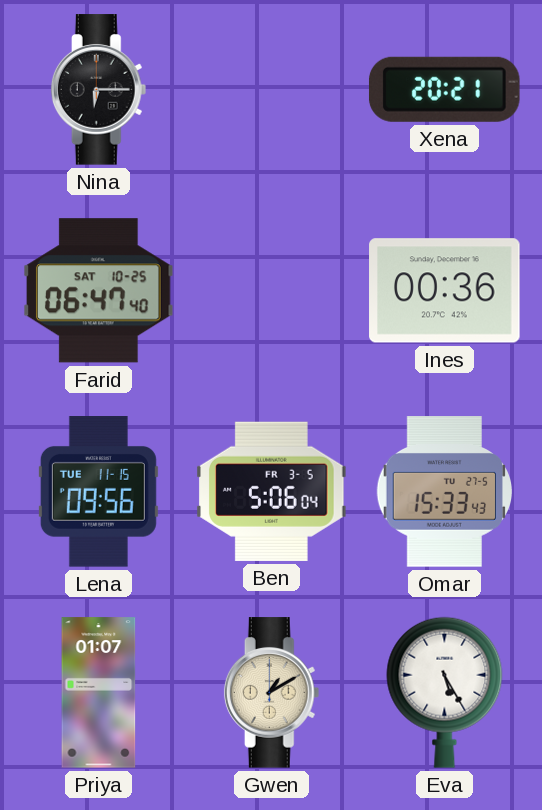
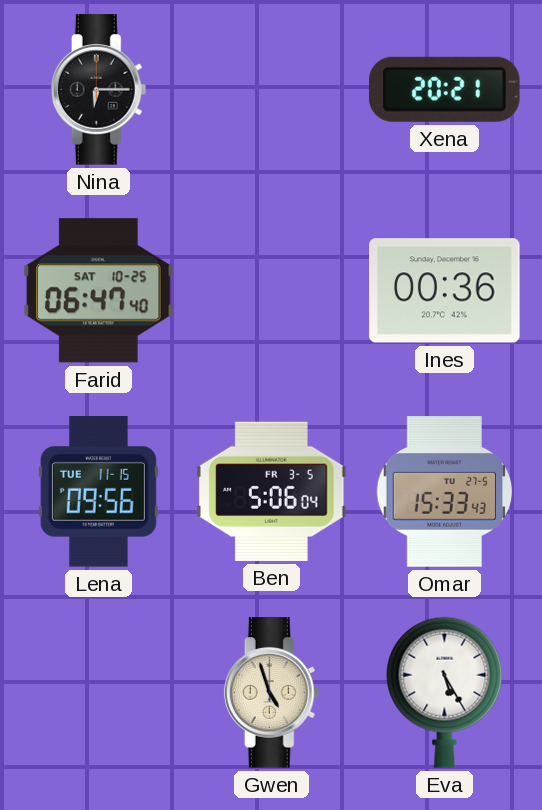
Priya: 01:07 -> none (99, 693)
Gwen: 1:10 -> 4:57 (272, 693)
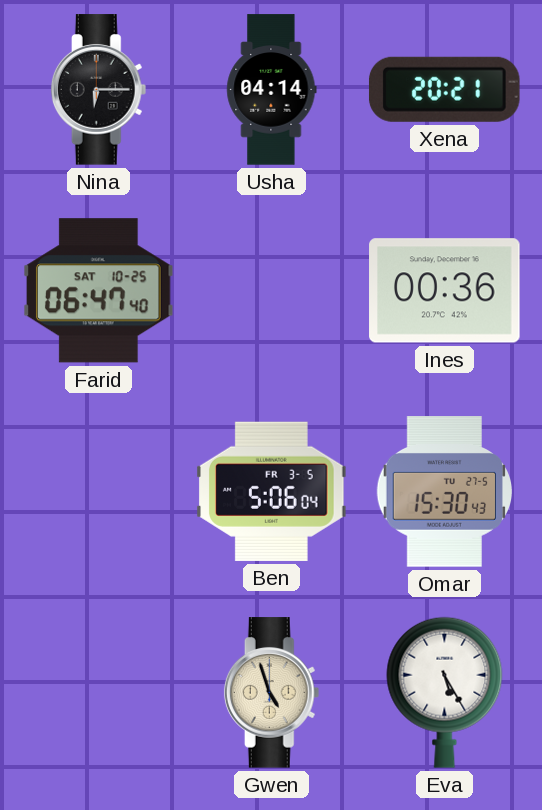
Usha: none -> 04:14 (272, 90)
Lena: 09:56 -> none (98, 492)
Omar: 15:33 -> 15:30 (444, 492)
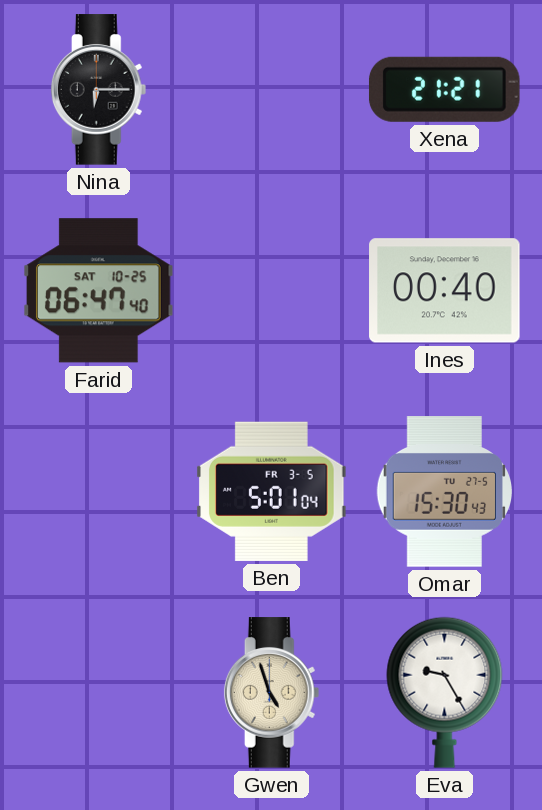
Usha: 04:14 -> none (272, 90)
Xena: 20:21 -> 21:21 (444, 89)
Ines: 00:36 -> 00:40 (445, 291)
Ben: 5:06 -> 5:01 (272, 491)
Eva: 5:25 -> 9:25 (445, 692)
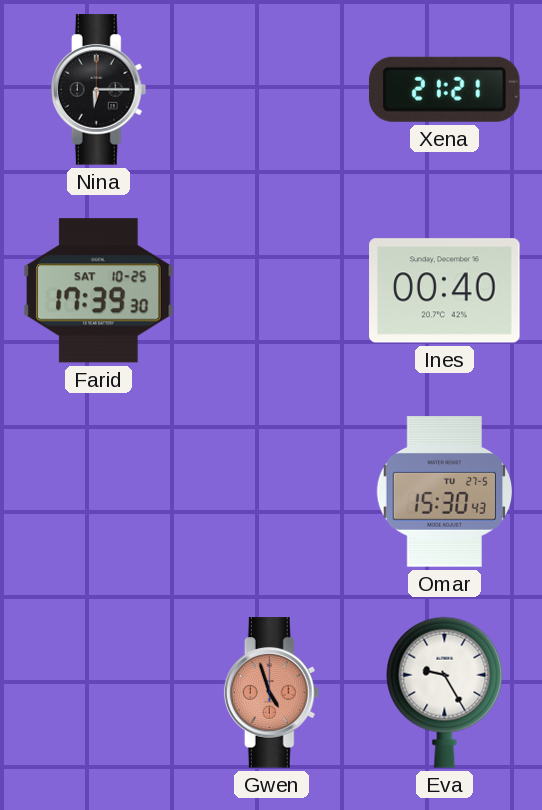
Farid: 06:47 -> 17:39 (99, 291)
Ben: 5:01 -> none (272, 491)
Gwen dial: cream -> salmon (272, 693)
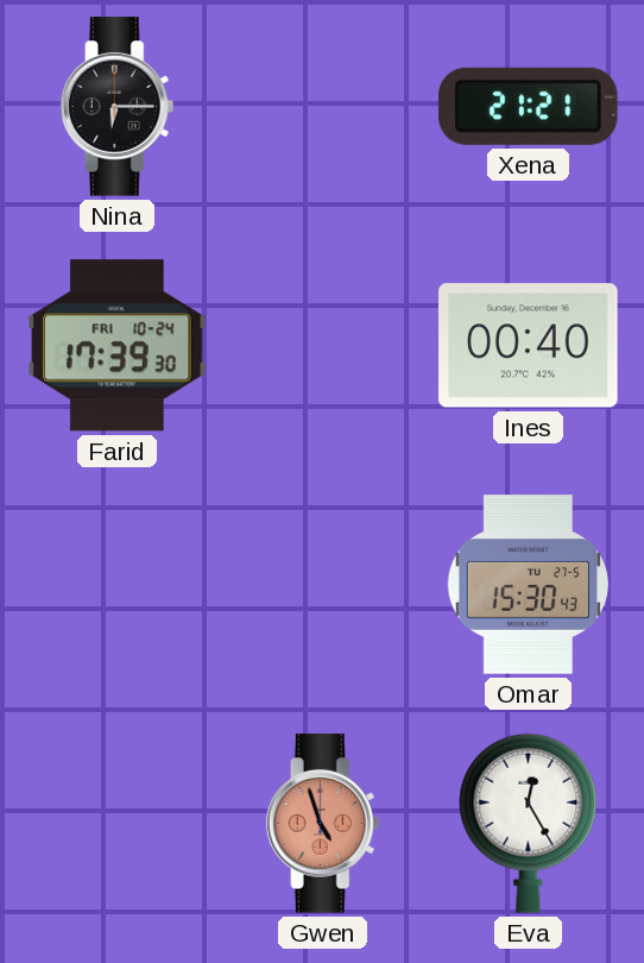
Farid date: SAT 10-25 -> FRI 10-24 (118, 346)
Eva: 9:25 -> 12:25 (529, 823)
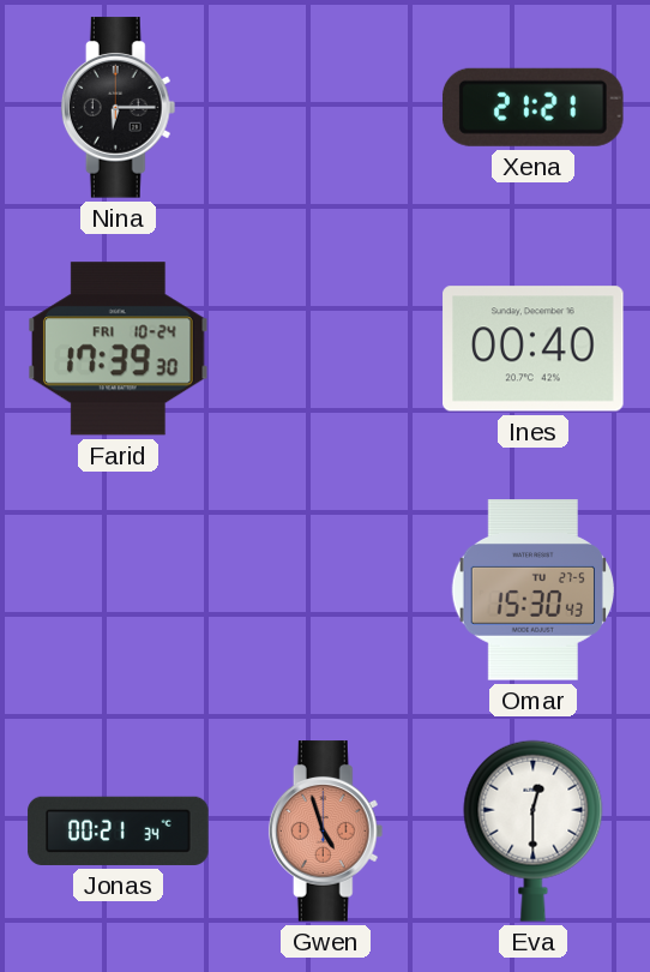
Jonas: none -> 00:21 (119, 830)
Eva: 12:25 -> 12:30 (534, 830)
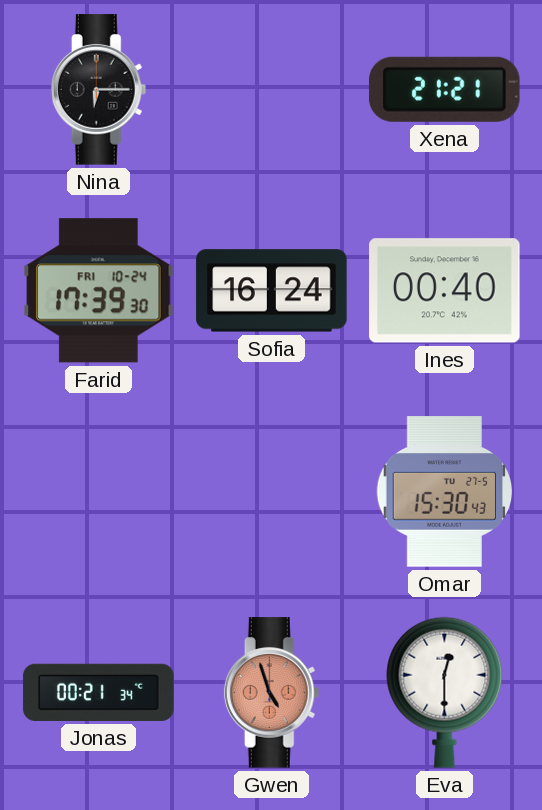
Sofia: none -> 16:24 (272, 291)
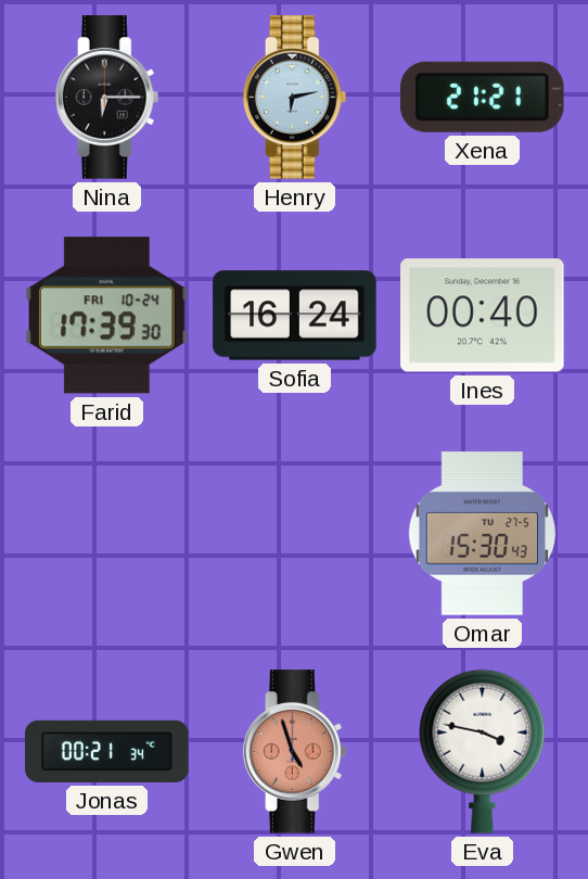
Henry: none -> 6:13 (295, 98)
Eva: 12:30 -> 3:47 (483, 751)
